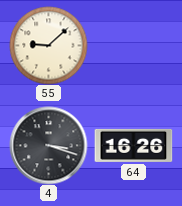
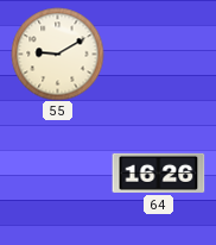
55: 9:08 -> 9:10 (57, 54)
4: 3:18 -> none (48, 145)
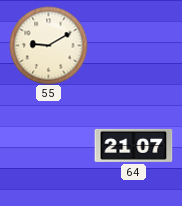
64: 16:26 -> 21:07 (133, 145)
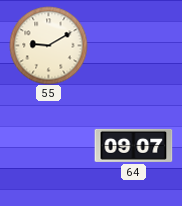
64: 21:07 -> 09:07 (133, 145)
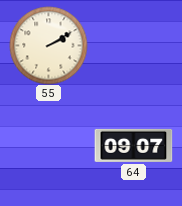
55: 9:10 -> 2:10 (48, 45)
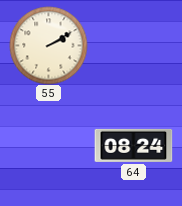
64: 09:07 -> 08:24 (133, 145)
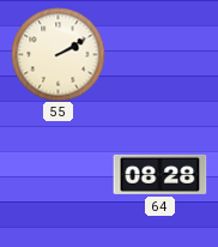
64: 08:24 -> 08:28 (159, 174)
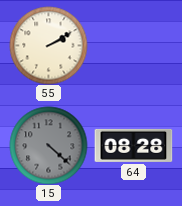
15: none -> 4:22 (48, 145)
